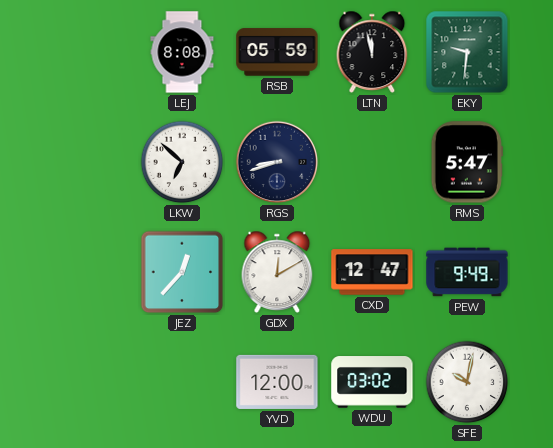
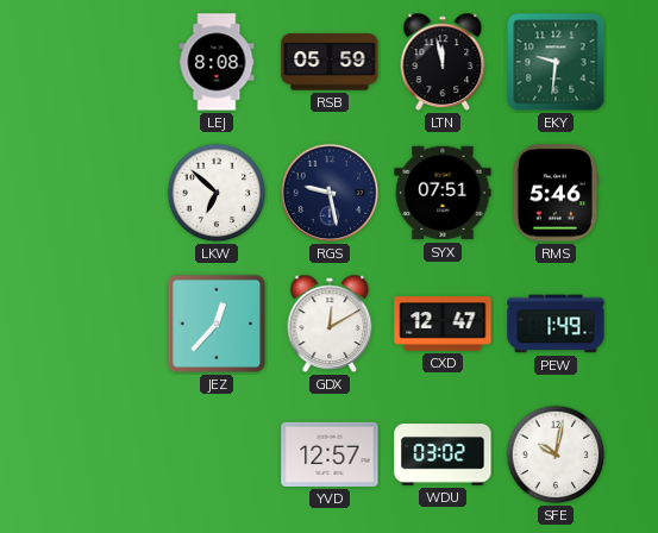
RGS: 8:42 -> 9:28 (330, 193)
SYX: none -> 07:51 (443, 193)
RMS: 5:47 -> 5:46 (556, 193)
PEW: 9:49 -> 1:49 (556, 324)
YVD: 12:00 -> 12:57 (330, 454)
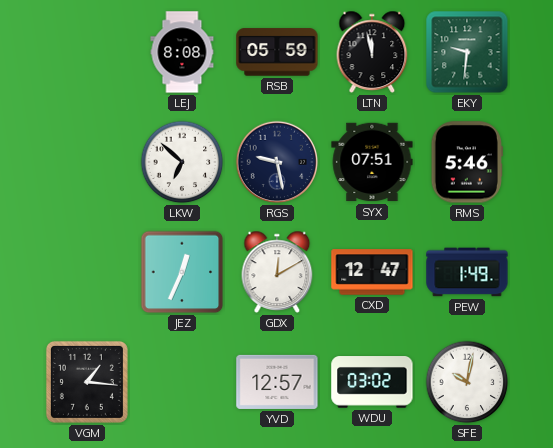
JEZ: 12:37 -> 12:34 (182, 272)
VGM: none -> 1:16 (87, 382)
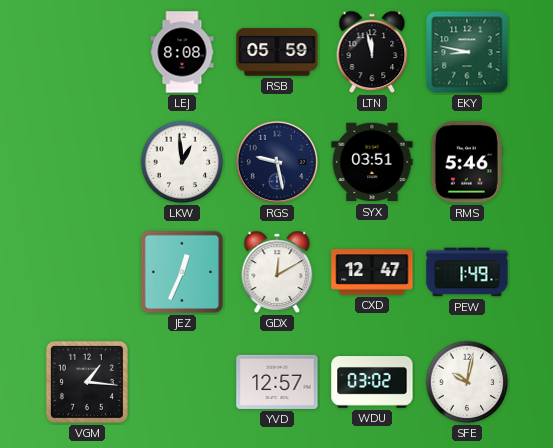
EKY: 9:31 -> 8:47 (467, 52)
LKW: 6:52 -> 12:59 (182, 162)
SYX: 07:51 -> 03:51 (372, 162)
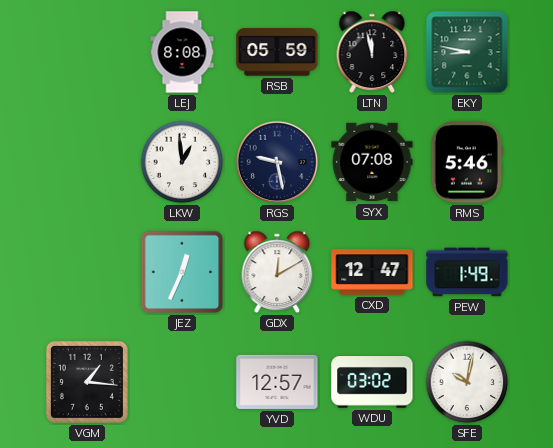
SYX: 03:51 -> 07:08 (372, 162)
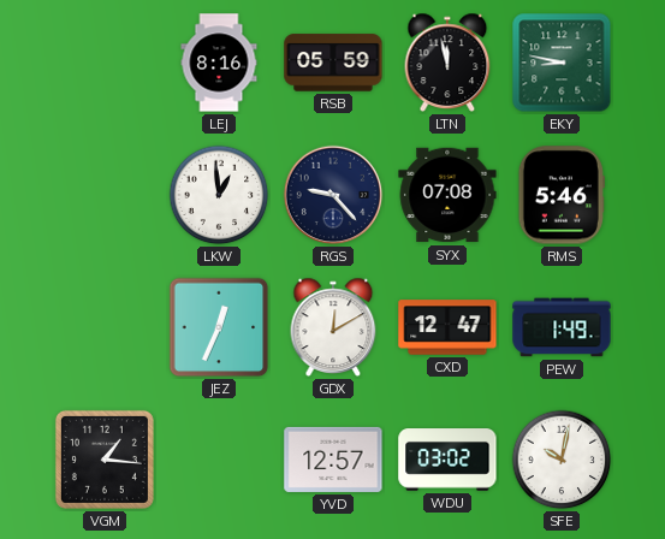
LEJ: 8:08 -> 8:16 (219, 63)
RGS: 9:28 -> 9:23 (333, 195)
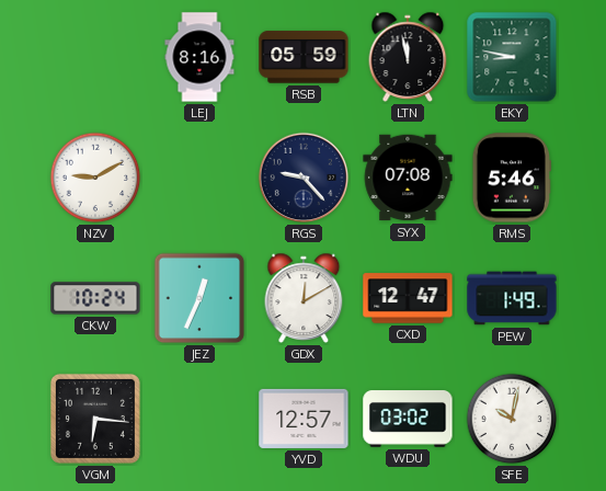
NZV: none -> 9:10 (95, 178)
LKW: 12:59 -> none (219, 195)
CKW: none -> 10:24 (95, 298)
VGM: 1:16 -> 6:16 (95, 419)
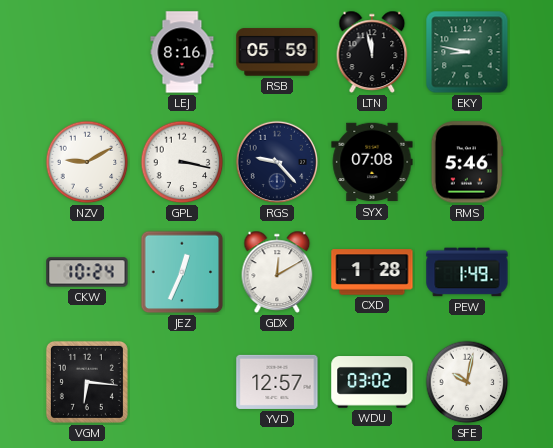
GPL: none -> 3:17 (182, 162)
CXD: 12:47 -> 1:28 (372, 272)
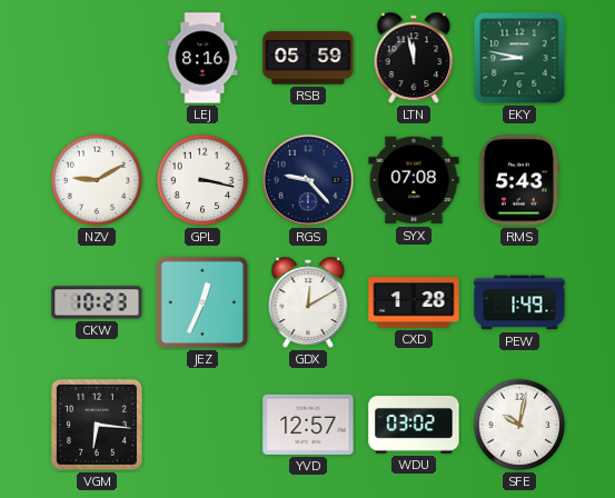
RMS: 5:46 -> 5:43 (519, 180)
CKW: 10:24 -> 10:23 (97, 302)
